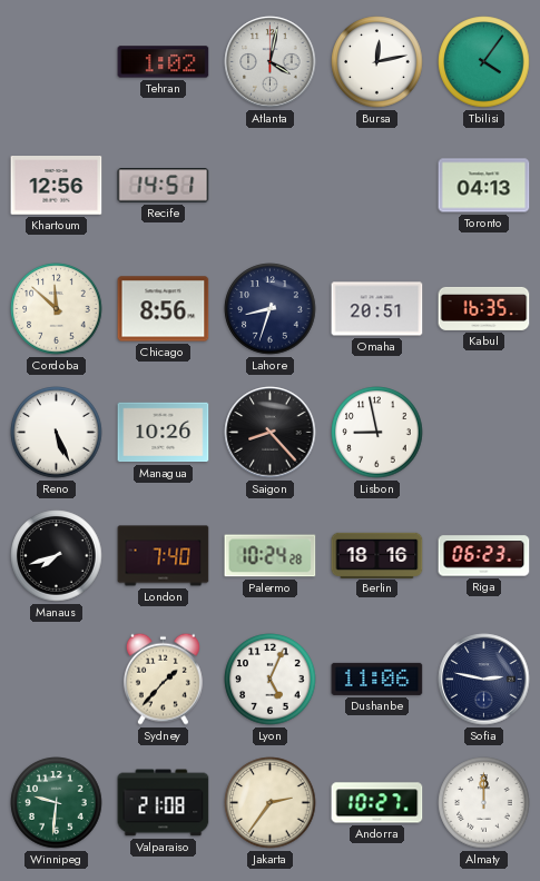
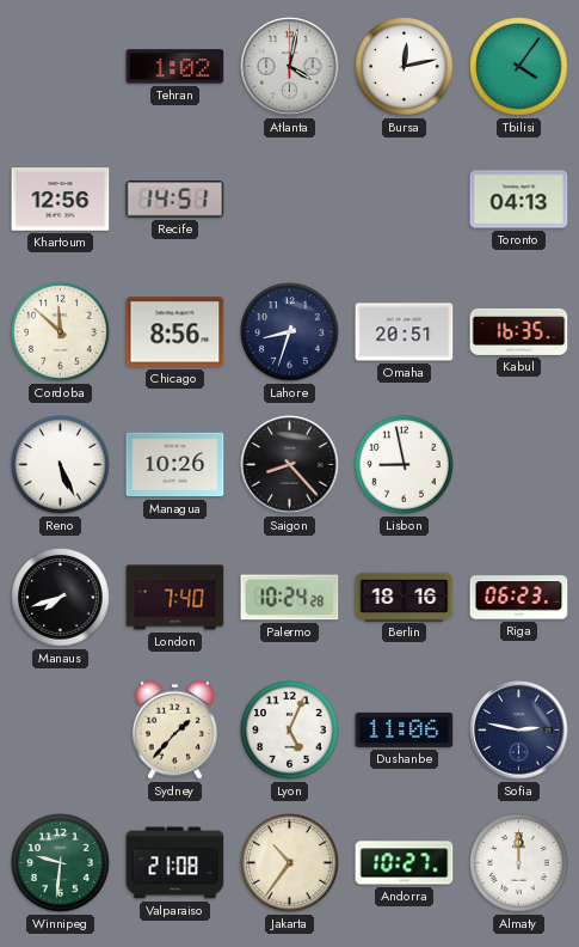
Jakarta: 2:36 -> 10:36 (290, 863)
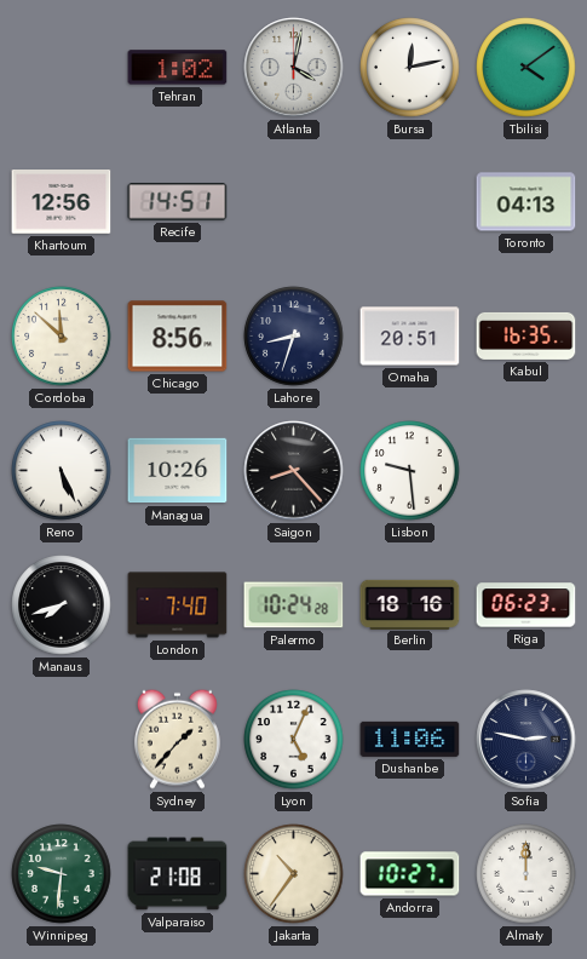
Tbilisi: 4:06 -> 4:09 (526, 68)
Lisbon: 8:58 -> 9:29 (410, 471)
